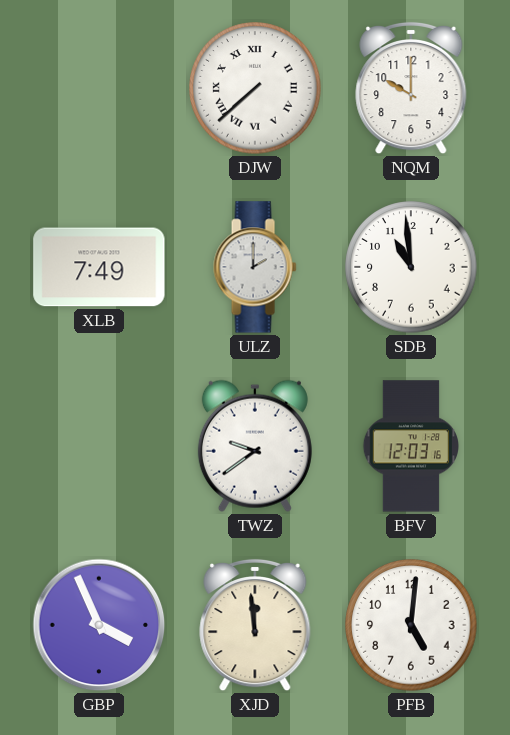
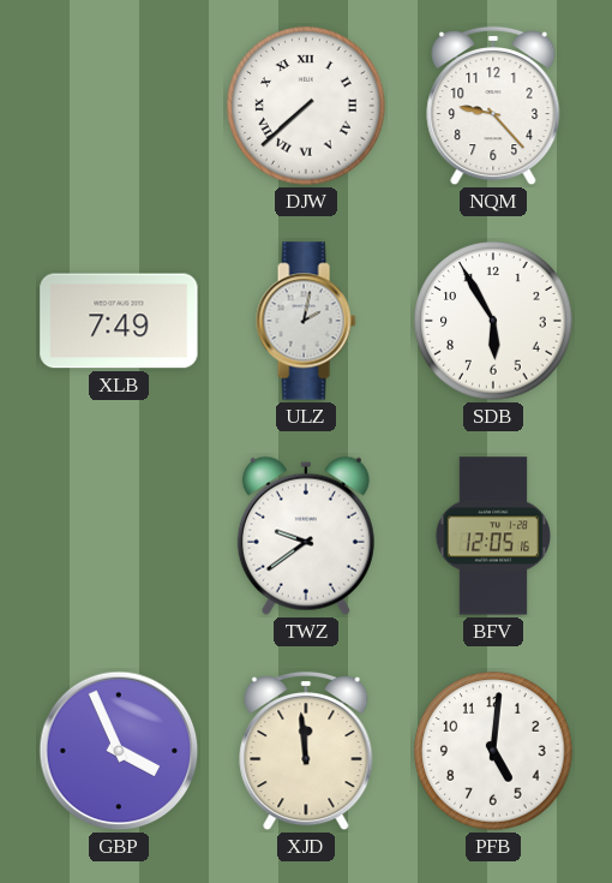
NQM: 10:00 -> 9:23 (493, 106)
ULZ: 2:00 -> 2:02 (306, 321)
SDB: 10:59 -> 5:55 (493, 321)
BFV: 12:03 -> 12:05 (492, 536)
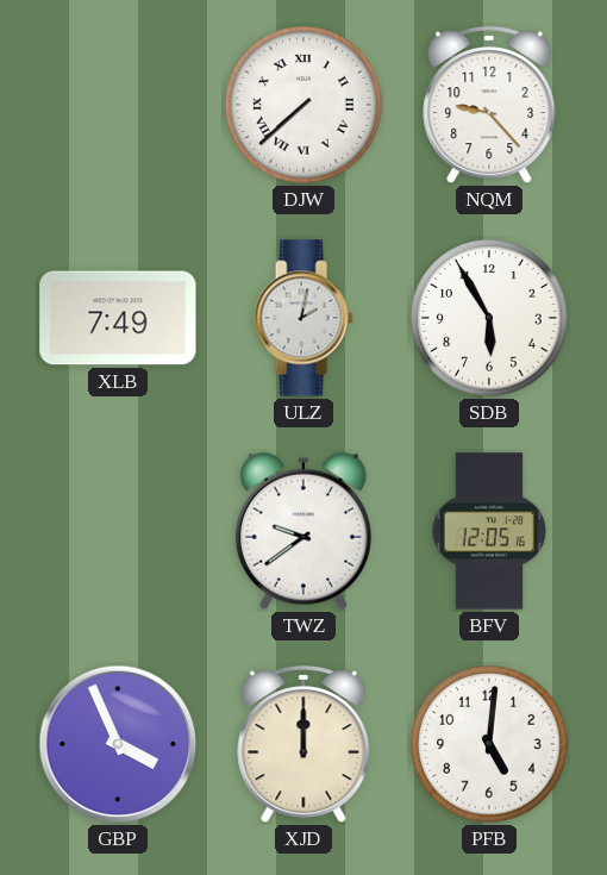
XJD: 11:59 -> 12:00 (303, 744)
